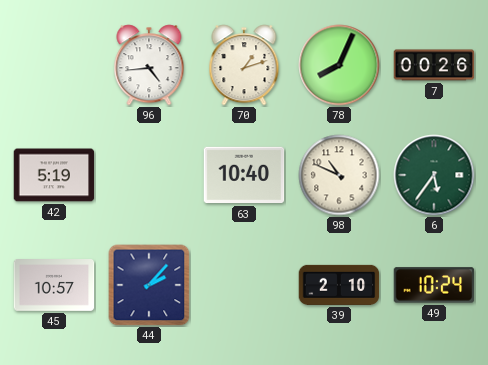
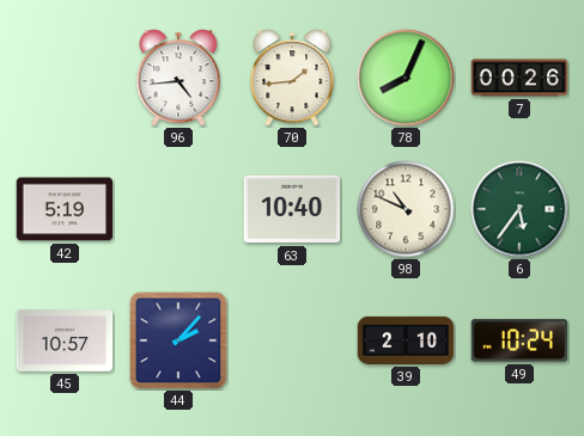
70: 1:12 -> 1:44 (292, 78)
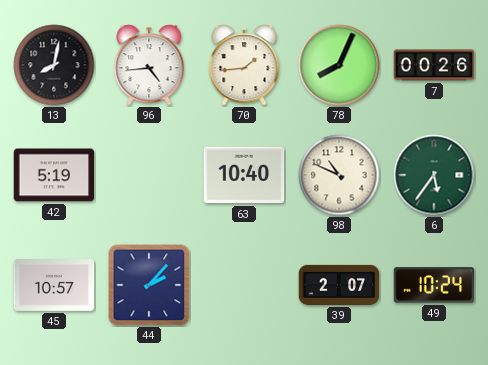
13: none -> 8:02 (54, 65)
39: 2:10 -> 2:07 (339, 285)
